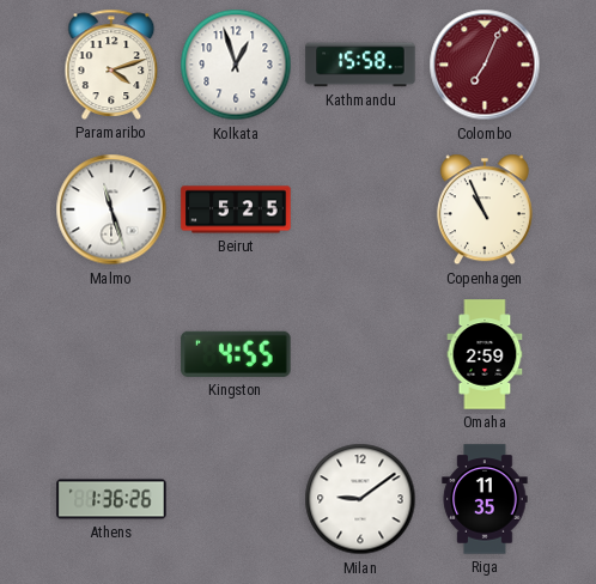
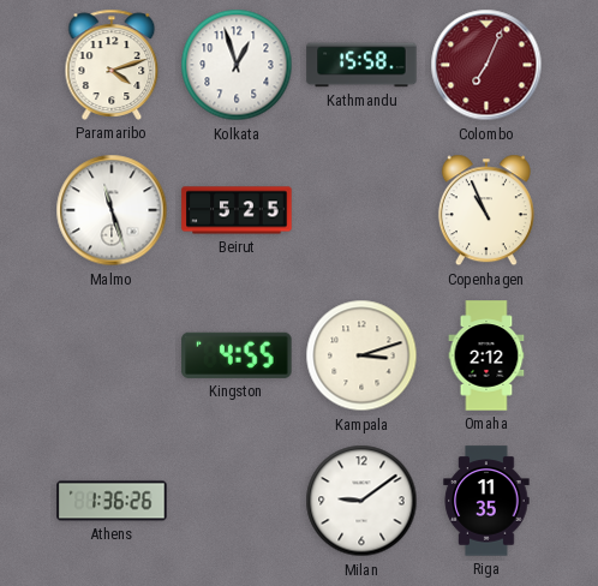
Kampala: none -> 3:12 (361, 355)
Omaha: 2:59 -> 2:12 (486, 355)
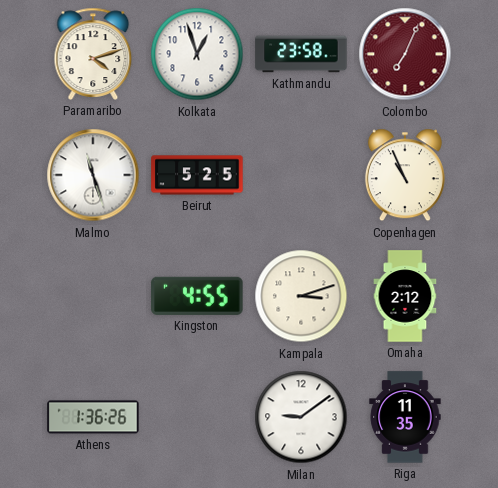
Kathmandu: 15:58 -> 23:58 (301, 54)
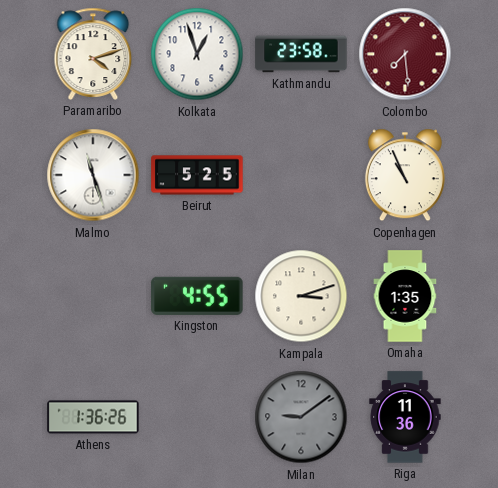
Colombo: 7:04 -> 7:29 (405, 54)
Omaha: 2:12 -> 1:35 (405, 296)
Milan dial: white -> grey (301, 417)
Riga: 11:35 -> 11:36 (405, 417)
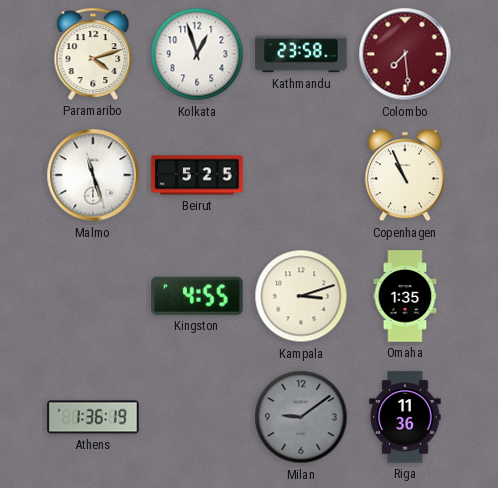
Athens: 1:36:26 -> 1:36:19 (93, 417)
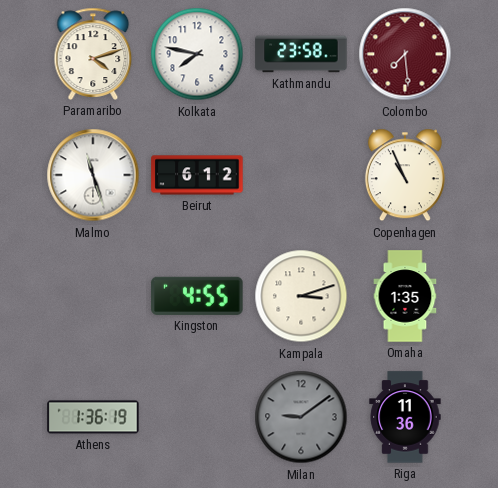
Kolkata: 12:57 -> 7:47 (197, 54)
Beirut: 5:25 -> 6:12 (197, 175)
